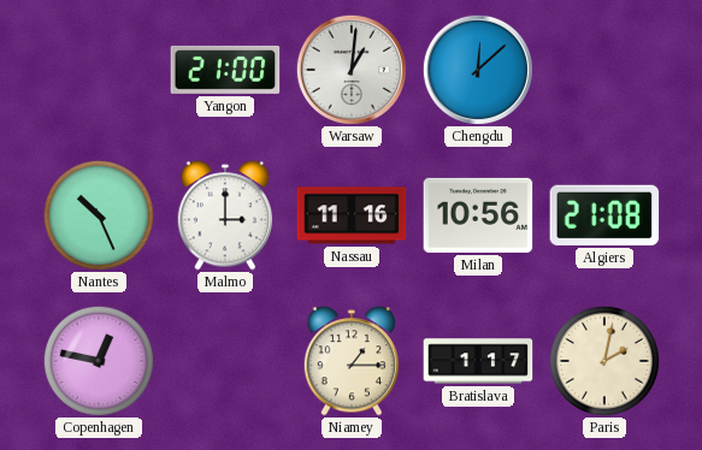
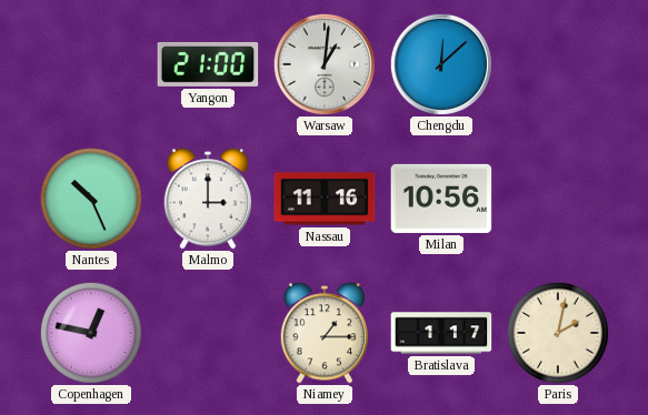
Algiers: 21:08 -> none (604, 215)
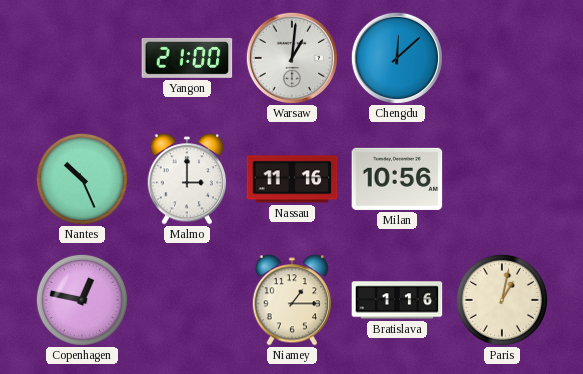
Bratislava: 1:17 -> 1:16 (397, 300)
Paris: 2:02 -> 1:02 (502, 300)
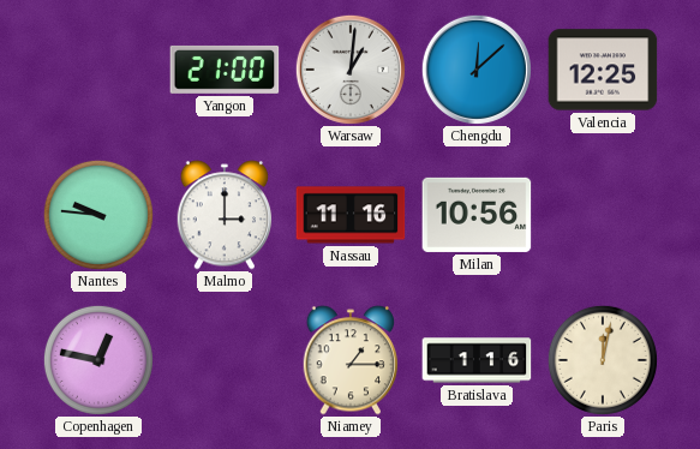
Valencia: none -> 12:25 (603, 70)
Nantes: 10:26 -> 9:46 (98, 215)
Paris: 1:02 -> 12:02 (603, 360)
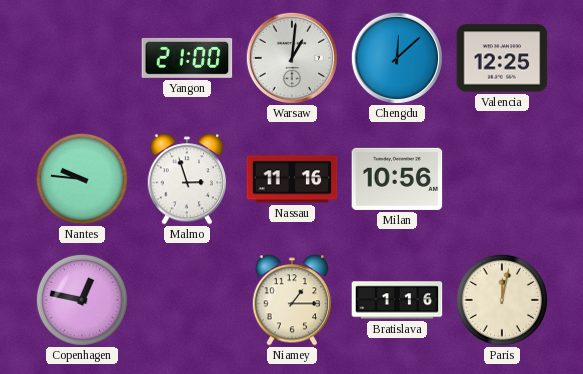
Malmo: 3:00 -> 2:57 (187, 179)
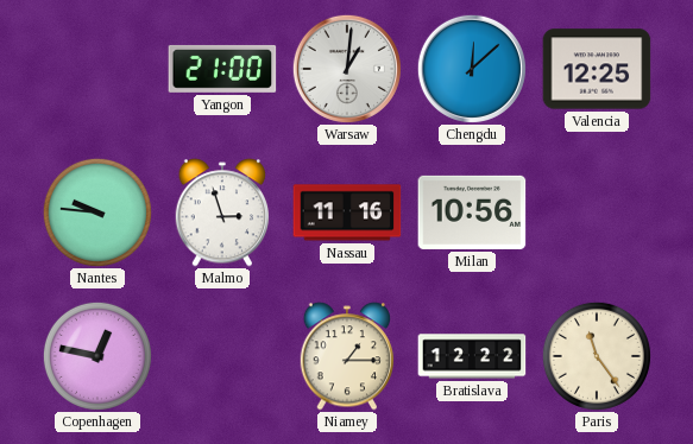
Bratislava: 1:16 -> 12:22 (472, 356)
Paris: 12:02 -> 11:24 (597, 356)
